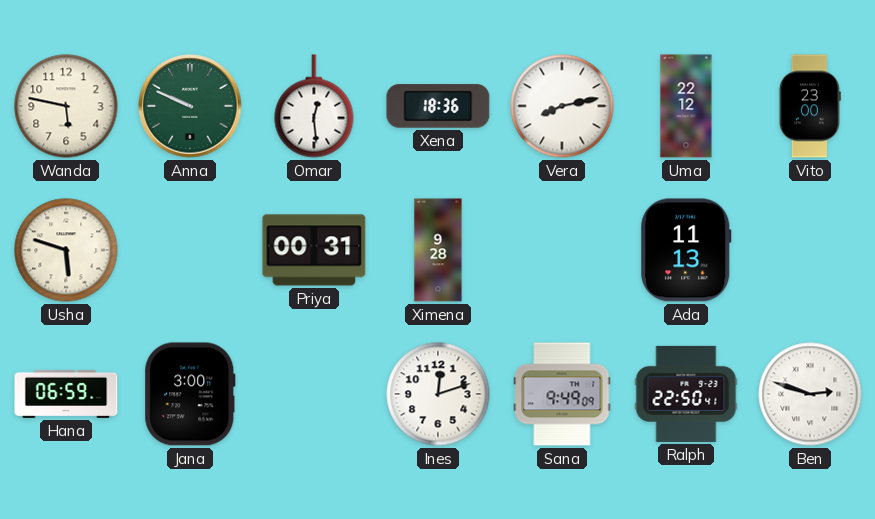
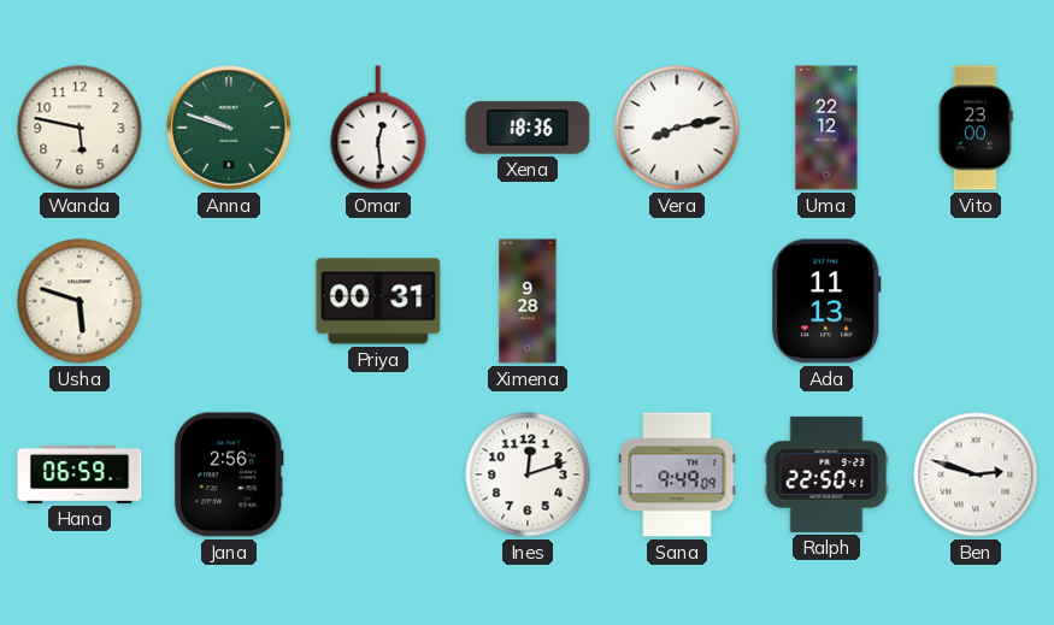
Anna: 9:49 -> 9:48 (229, 128)
Jana: 3:00 -> 2:56 (229, 474)
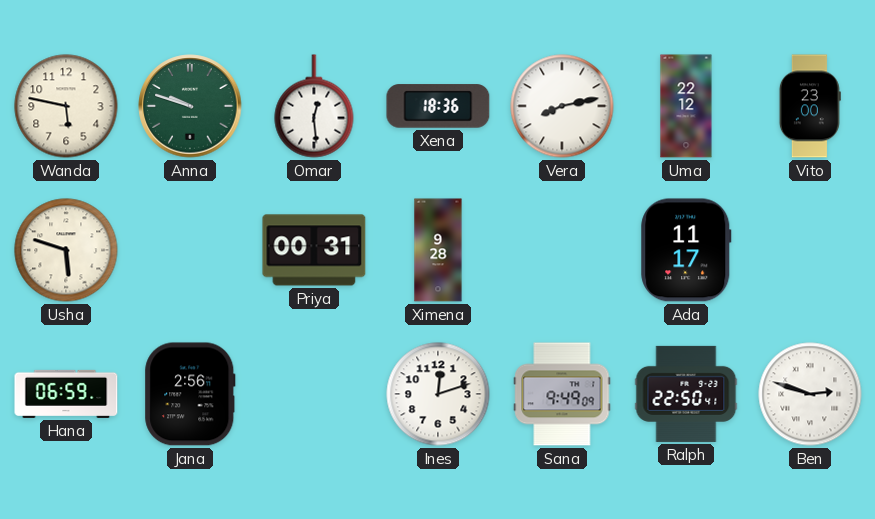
Ada: 11:13 -> 11:17 (686, 250)
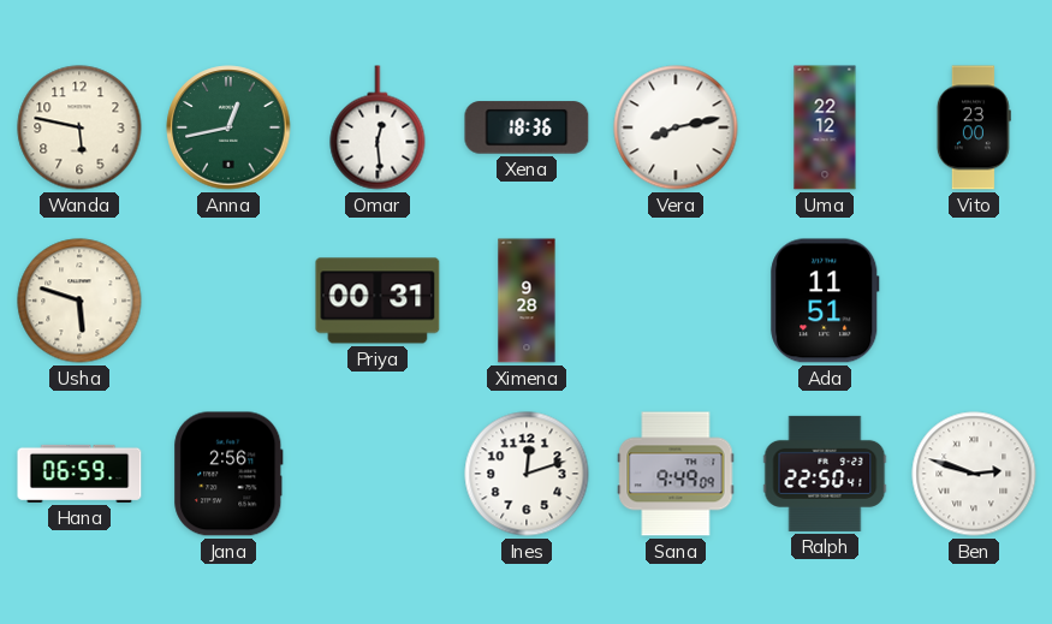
Anna: 9:48 -> 12:43 (228, 127)
Ada: 11:17 -> 11:51 (825, 301)
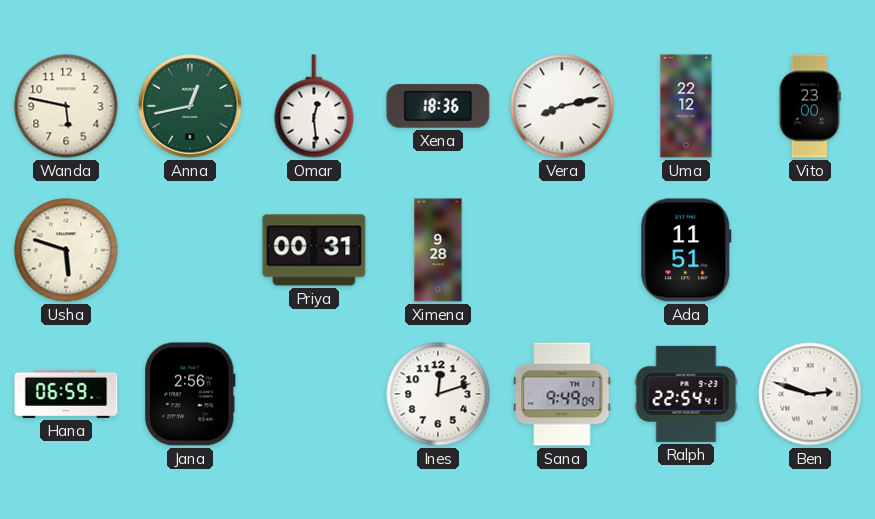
Ralph: 22:50 -> 22:54 (686, 394)
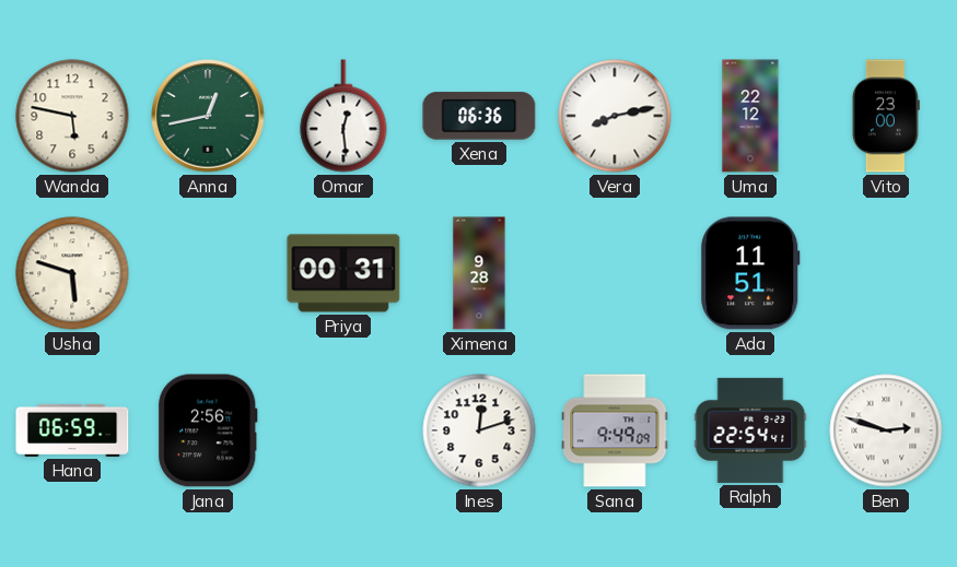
Xena: 18:36 -> 06:36 (479, 116)
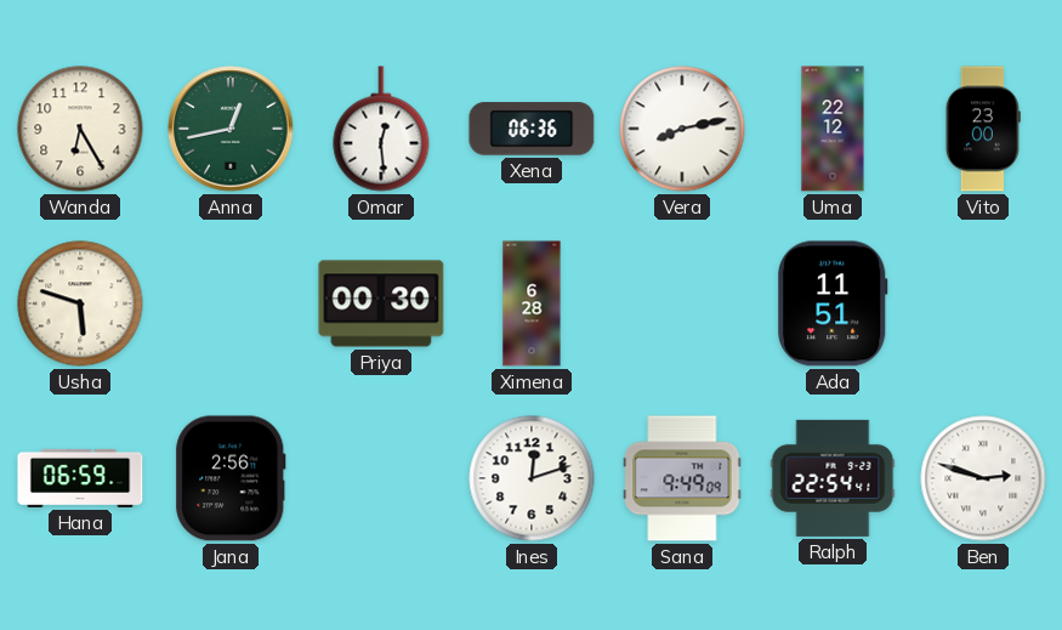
Wanda: 5:47 -> 6:25 (80, 129)
Priya: 00:31 -> 00:30 (381, 303)
Ximena: 9:28 -> 6:28 (532, 303)
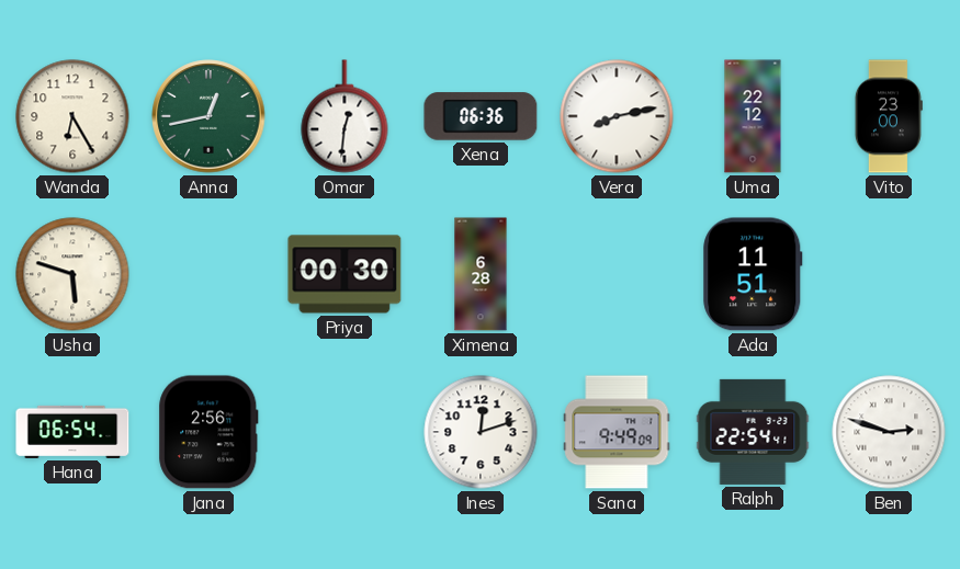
Omar: 12:29 -> 12:31 (345, 116)
Hana: 06:59 -> 06:54 (72, 432)
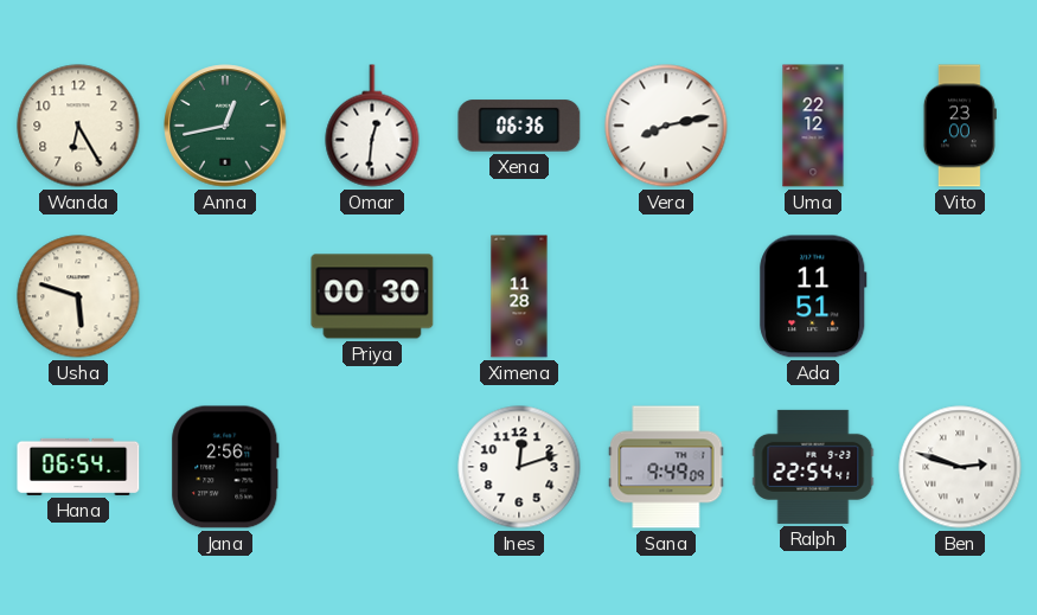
Ximena: 6:28 -> 11:28 (519, 296)
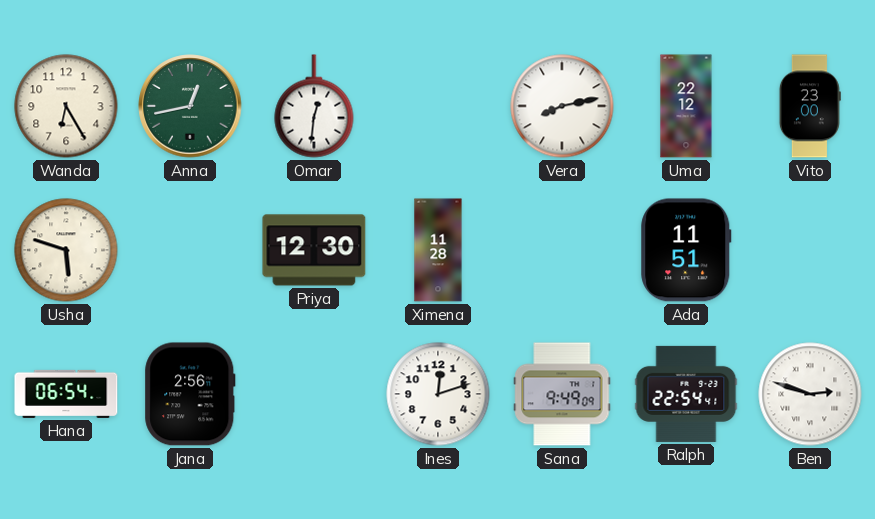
Xena: 06:36 -> none (519, 126)
Priya: 00:30 -> 12:30 (314, 250)
